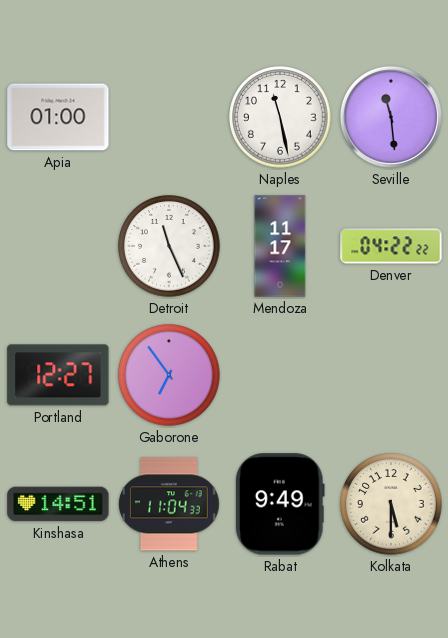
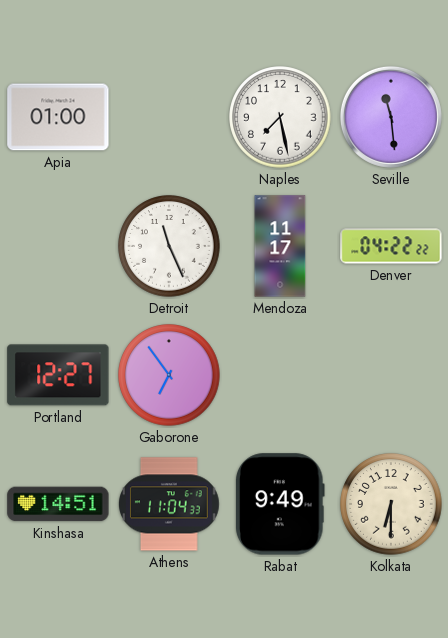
Naples: 11:28 -> 7:28 (280, 117)
Kolkata: 5:30 -> 6:30 (391, 504)
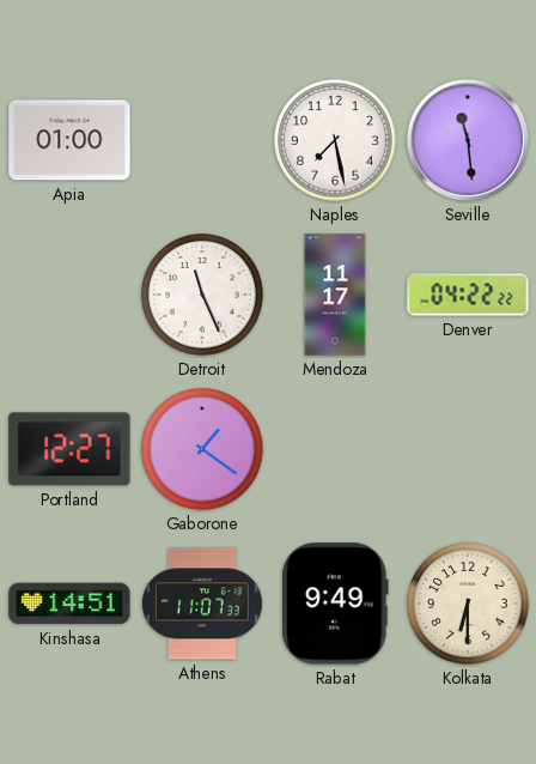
Gaborone: 6:54 -> 1:21 (202, 449)
Athens: 11:04 -> 11:07 (202, 604)
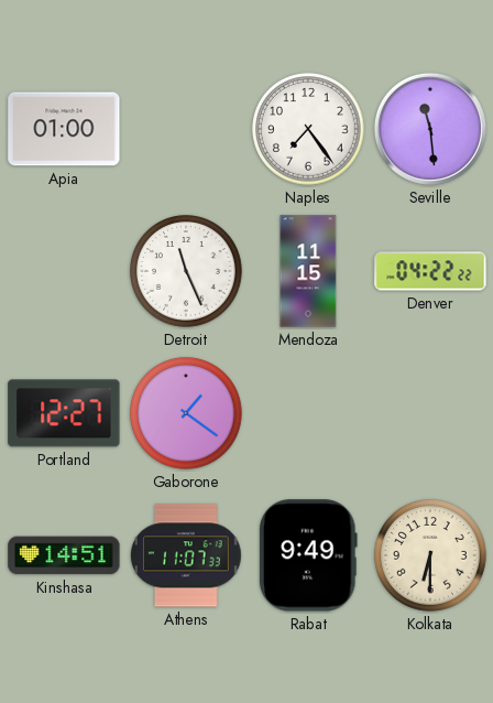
Naples: 7:28 -> 7:24 (308, 129)
Mendoza: 11:17 -> 11:15 (308, 271)
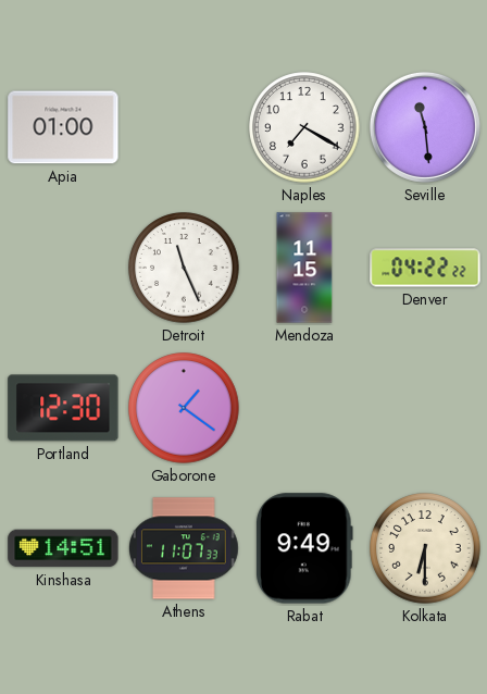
Naples: 7:24 -> 7:20 (304, 127)
Portland: 12:27 -> 12:30 (63, 408)
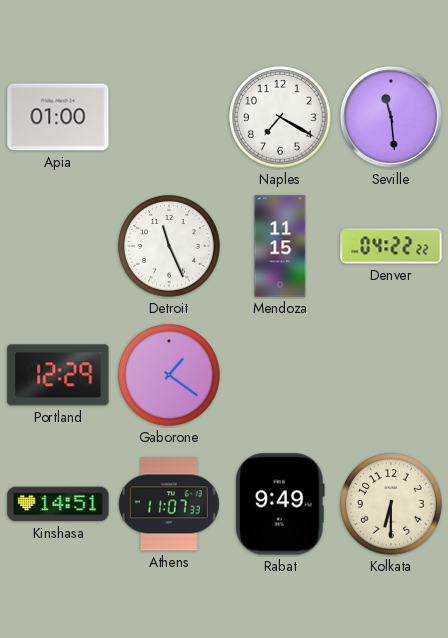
Portland: 12:30 -> 12:29 (58, 375)
